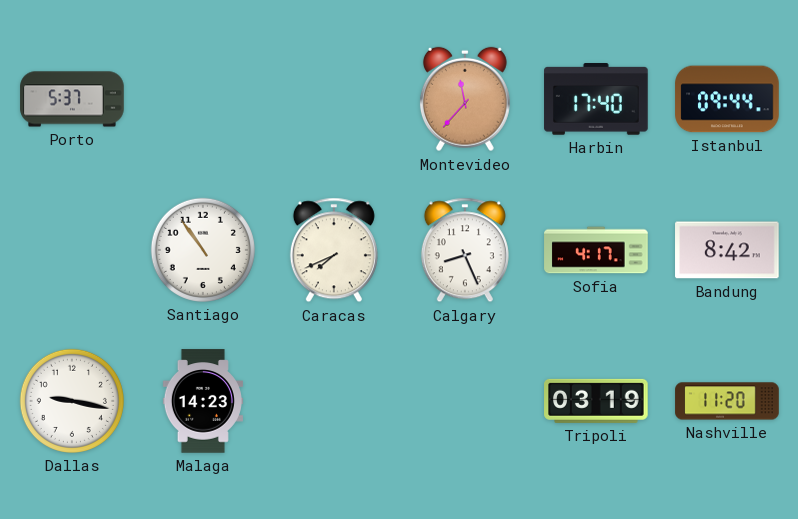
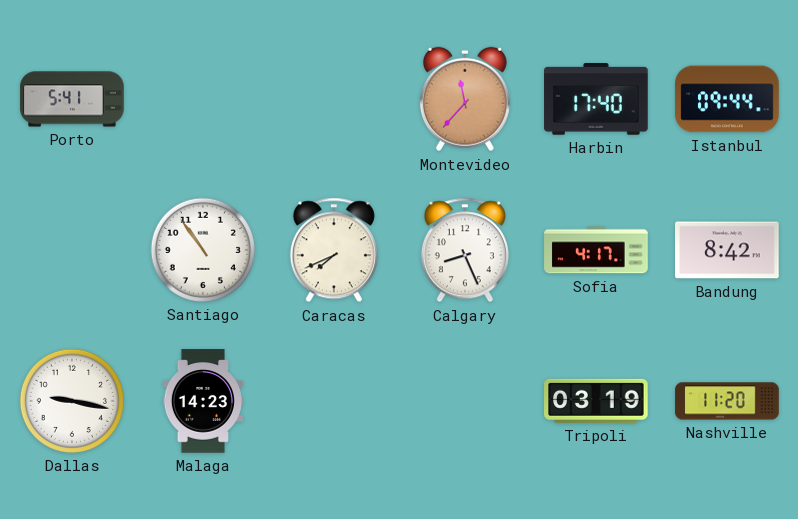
Porto: 5:37 -> 5:41 (72, 99)
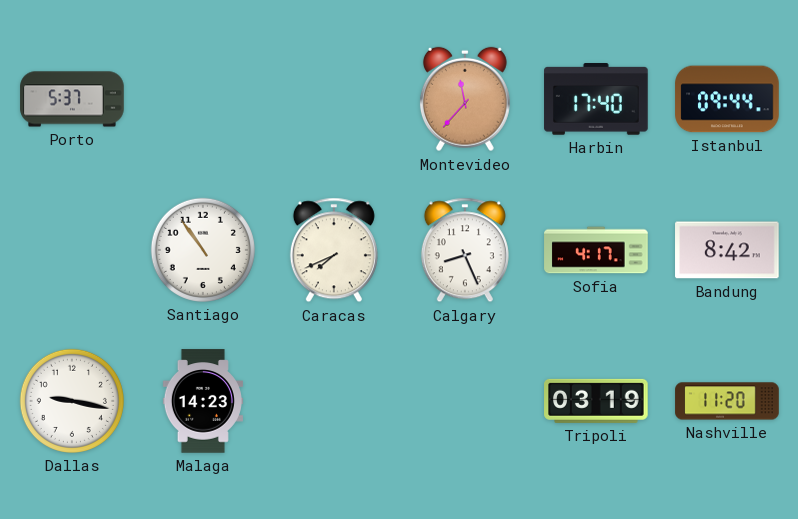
Porto: 5:41 -> 5:37 (72, 99)
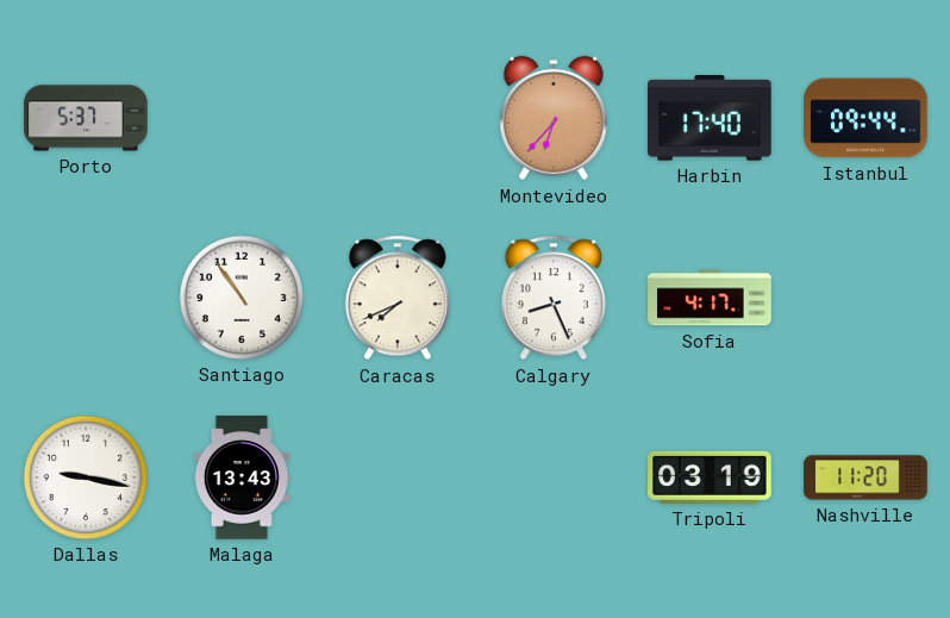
Montevideo: 11:37 -> 6:37 (554, 118)
Bandung: 8:42 -> none (727, 250)
Malaga: 14:23 -> 13:43 (242, 477)
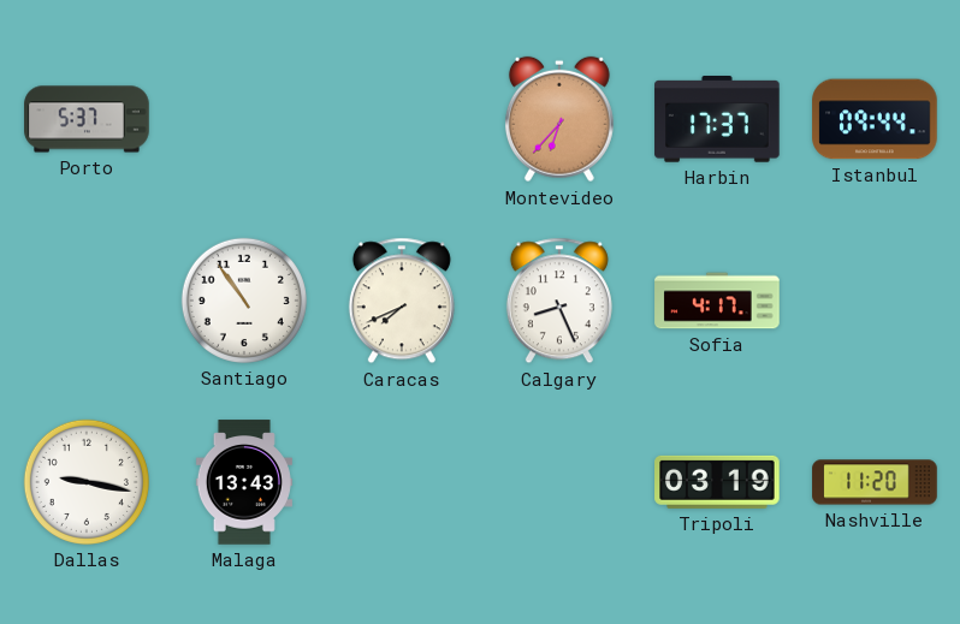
Harbin: 17:40 -> 17:37 (717, 119)
